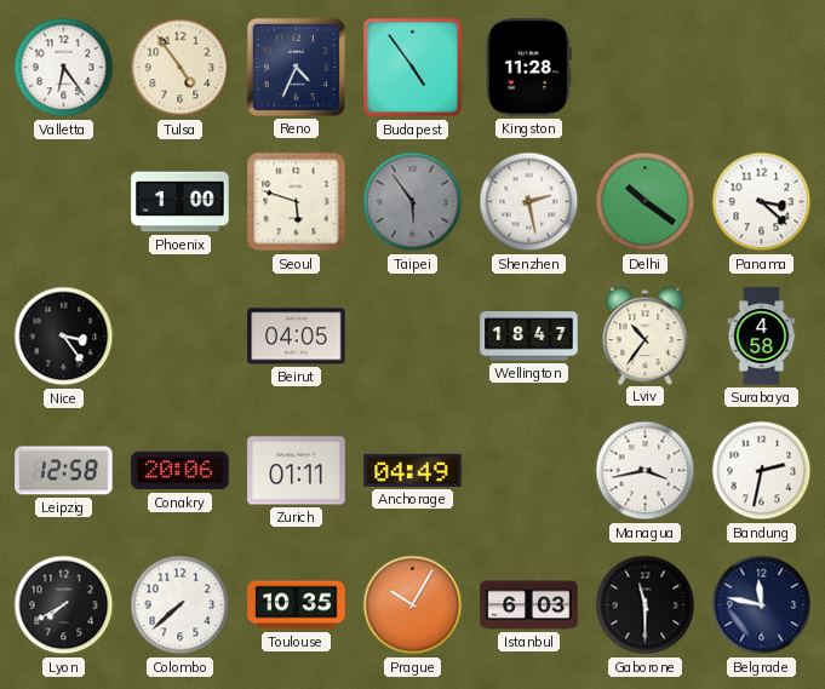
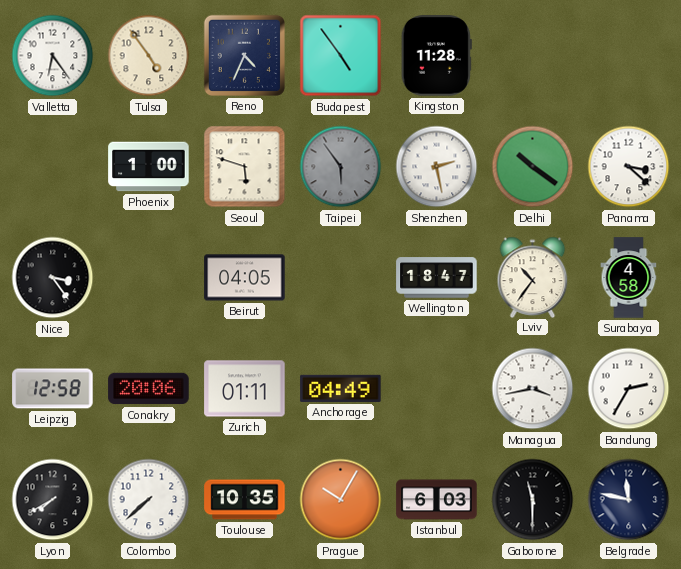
Bandung: 2:32 -> 2:35 (629, 389)
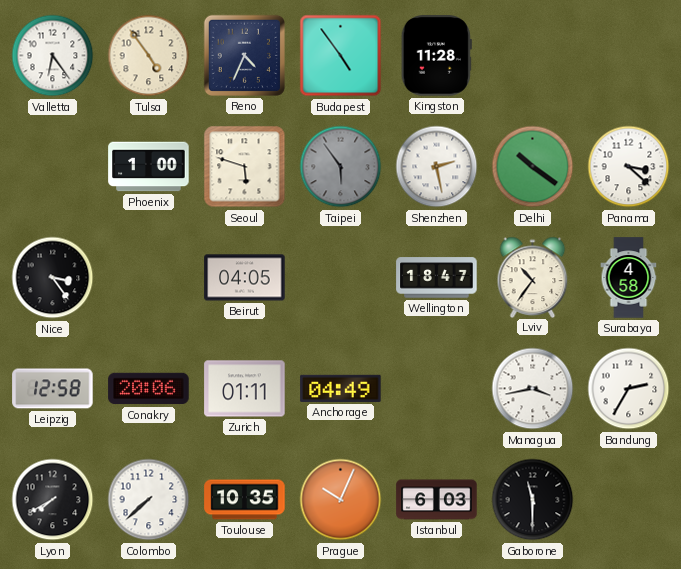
Prague: 10:05 -> 10:04 (341, 500)
Belgrade: 11:47 -> none (629, 500)
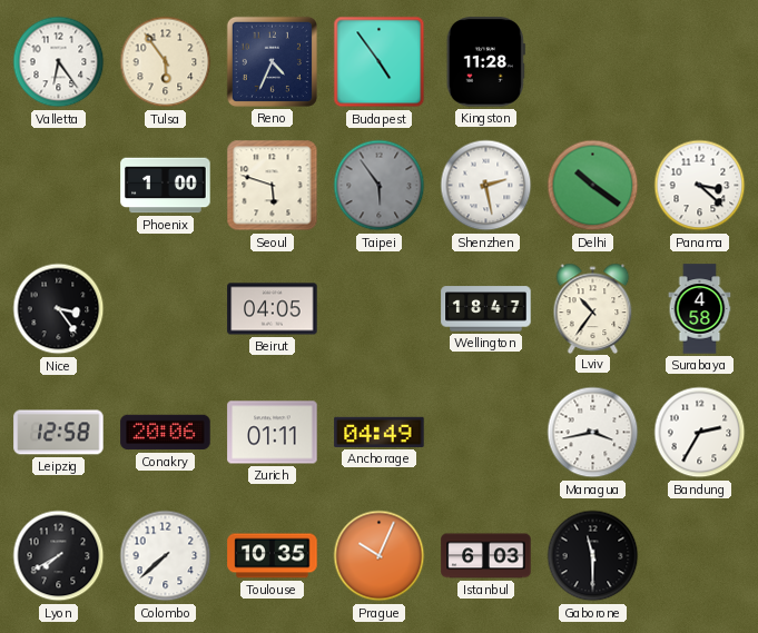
Tulsa: 4:54 -> 5:54 (166, 62)
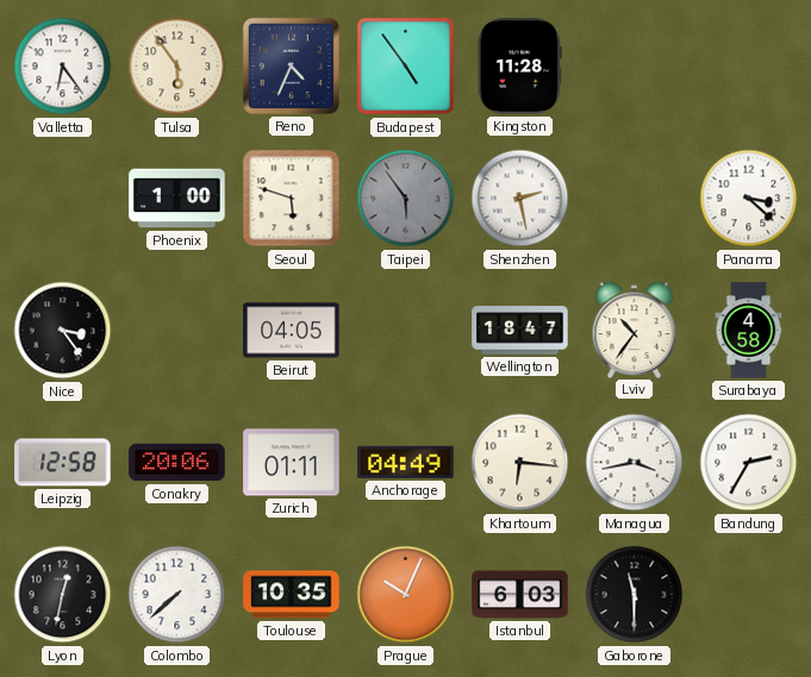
Delhi: 10:21 -> none (593, 186)
Khartoum: none -> 6:16 (520, 463)
Lyon: 7:40 -> 12:32 (63, 595)
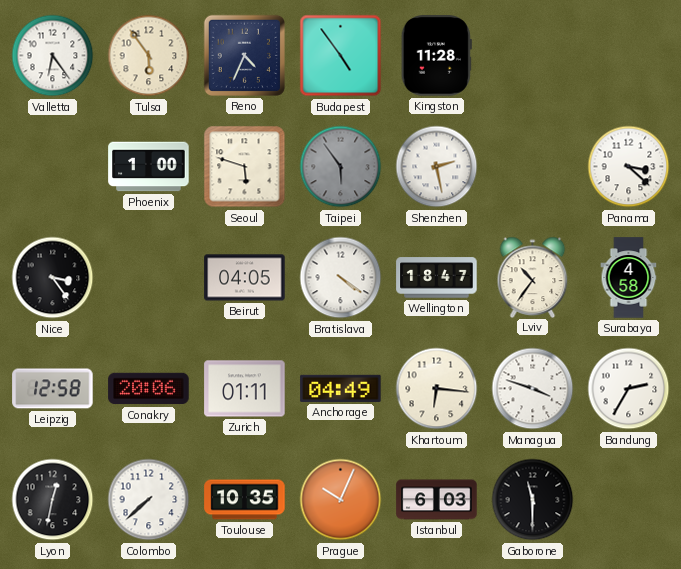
Bratislava: none -> 4:21 (341, 278)
Managua: 3:43 -> 3:48 (533, 389)
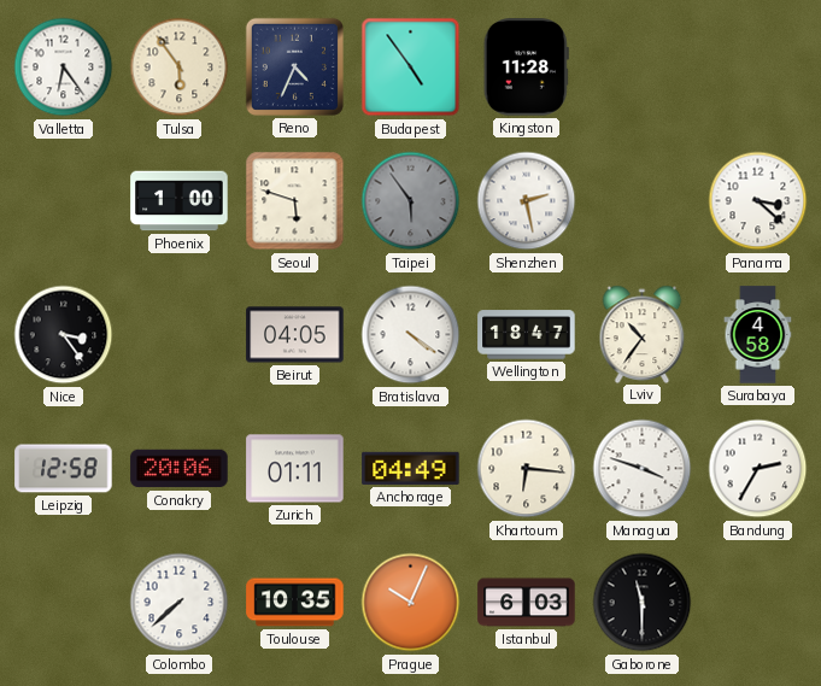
Lyon: 12:32 -> none (53, 500)
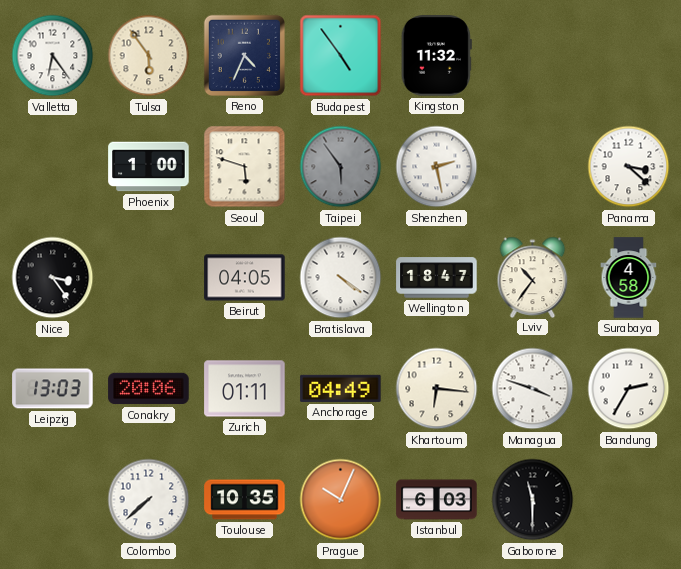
Kingston: 11:28 -> 11:32 (436, 56)
Leipzig: 12:58 -> 13:03 (53, 389)
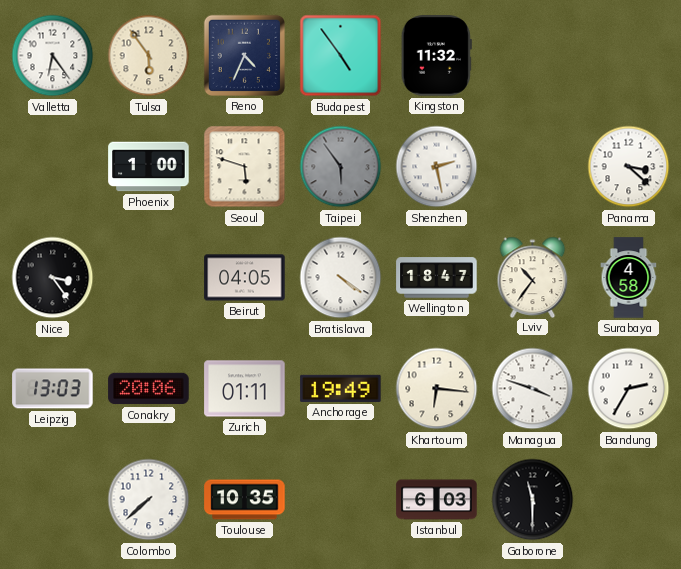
Anchorage: 04:49 -> 19:49 (341, 388)
Prague: 10:04 -> none (341, 500)
